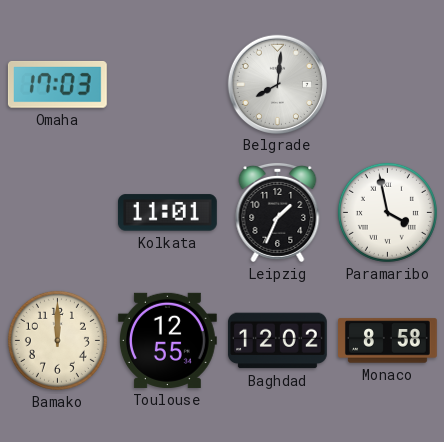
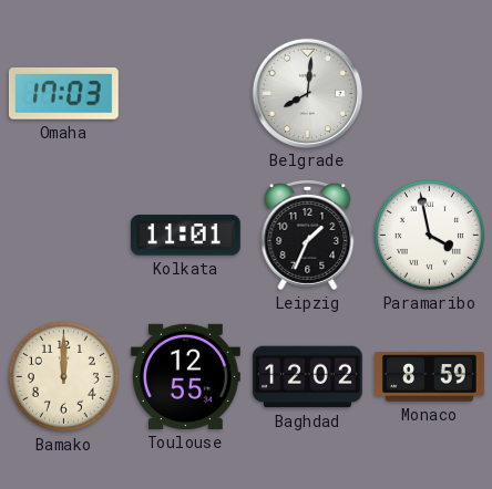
Monaco: 8:58 -> 8:59 (430, 377)
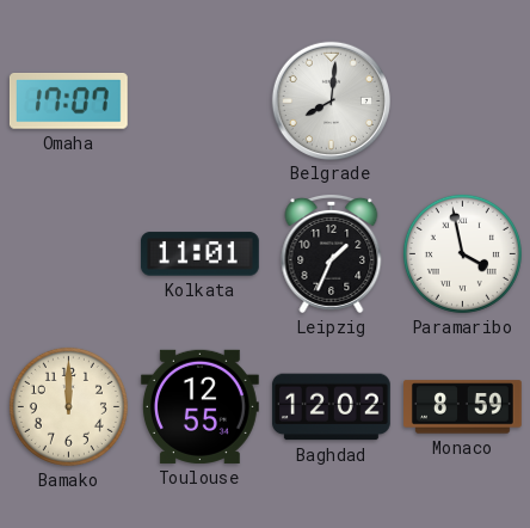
Omaha: 17:03 -> 17:07 (68, 102)
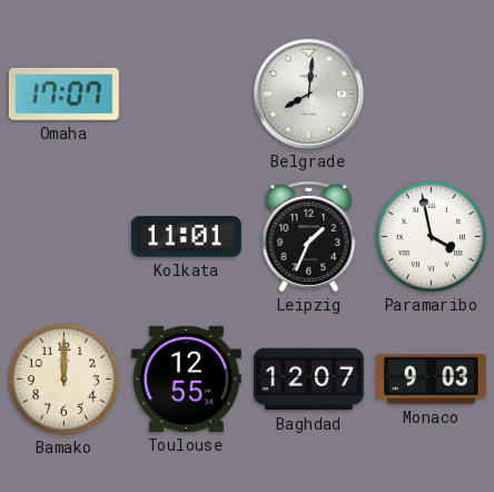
Baghdad: 12:02 -> 12:07 (308, 380)
Monaco: 8:59 -> 9:03 (432, 380)
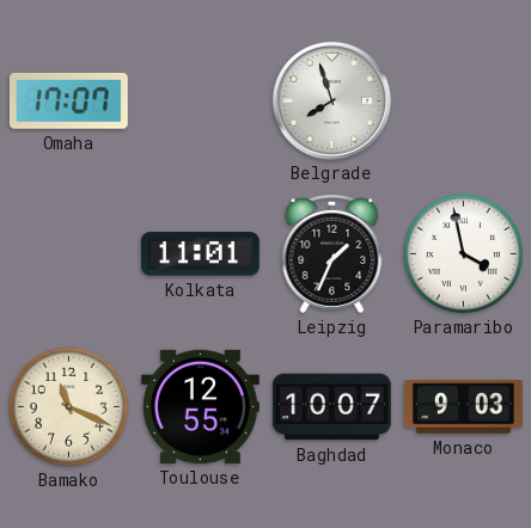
Belgrade: 8:01 -> 7:57 (331, 100)
Bamako: 12:00 -> 11:19 (68, 406)
Baghdad: 12:07 -> 10:07 (331, 407)
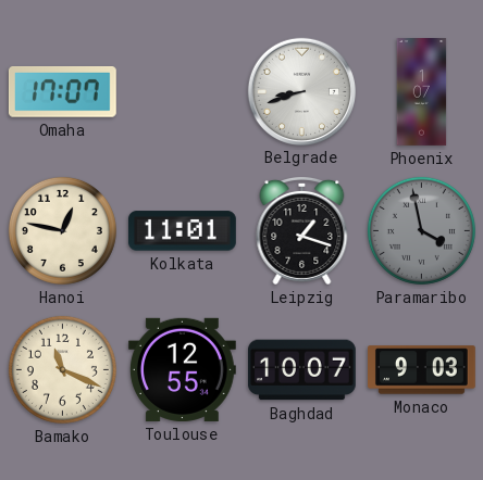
Belgrade: 7:57 -> 8:42 (301, 91)
Phoenix: none -> 1:07 (422, 92)
Hanoi: none -> 12:47 (62, 230)
Leipzig: 1:34 -> 1:18 (302, 230)
Paramaribo dial: white -> grey (421, 230)
